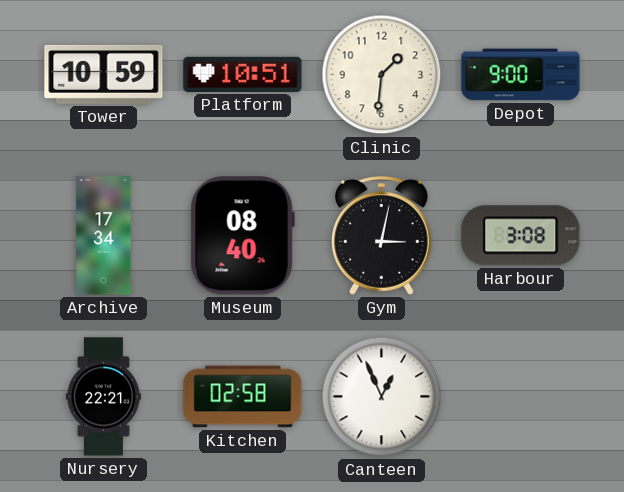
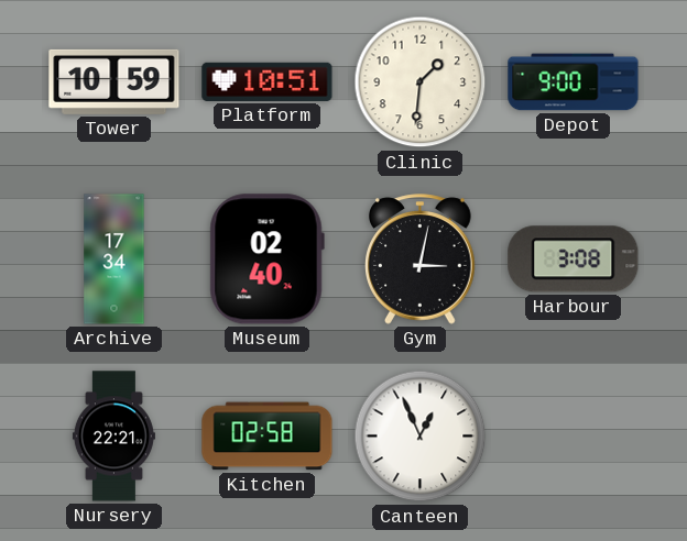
Museum: 08:40 -> 02:40 (266, 260)
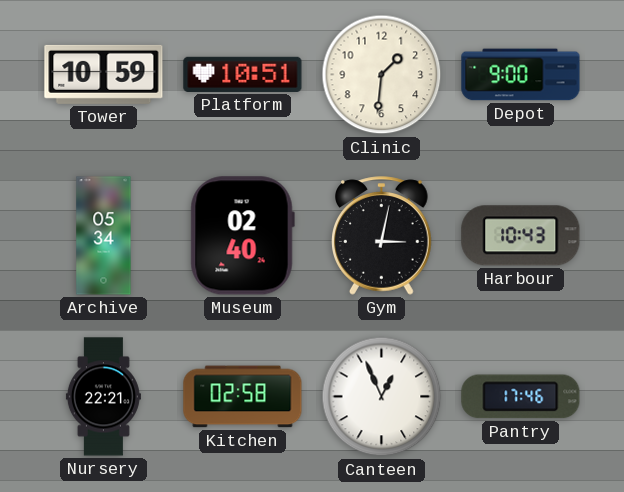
Archive: 17:34 -> 05:34 (104, 236)
Harbour: 3:08 -> 10:43 (521, 236)
Pantry: none -> 17:46 (521, 397)
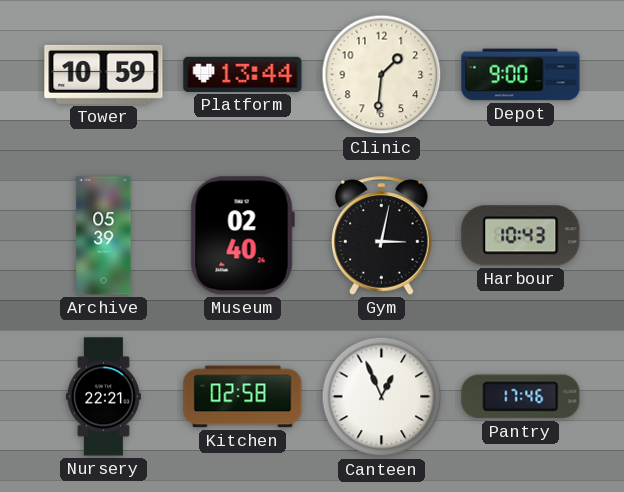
Platform: 10:51 -> 13:44 (243, 74)
Archive: 05:34 -> 05:39 (104, 236)
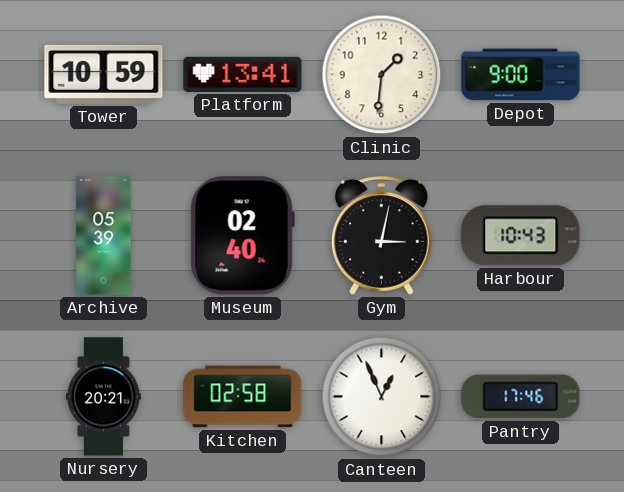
Platform: 13:44 -> 13:41 (243, 74)
Nursery: 22:21 -> 20:21 (103, 397)
